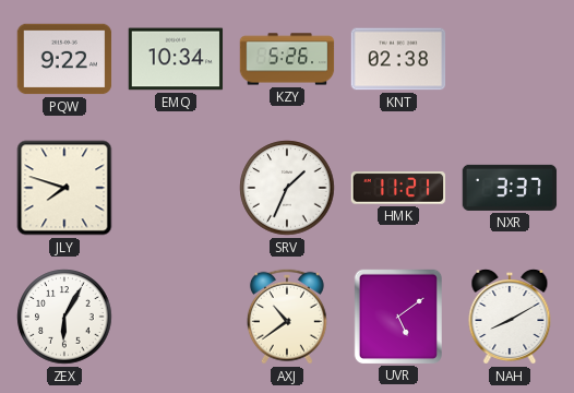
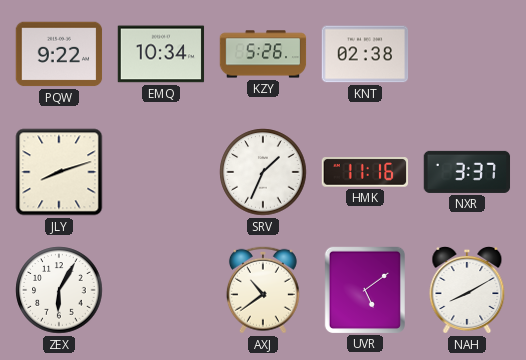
JLY: 7:48 -> 8:12 (59, 172)
HMK: 11:21 -> 11:16 (365, 172)
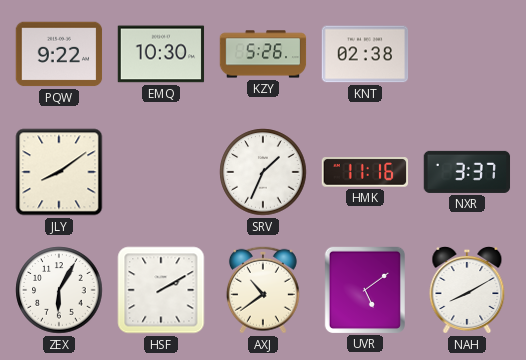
EMQ: 10:34 -> 10:30 (161, 54)
JLY: 8:12 -> 8:09 (59, 172)
HSF: none -> 2:10 (161, 290)
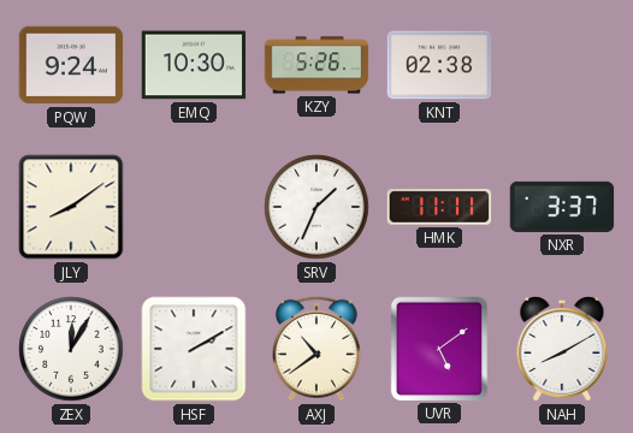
PQW: 9:22 -> 9:24 (71, 65)
HMK: 11:16 -> 11:11 (439, 207)
ZEX: 6:05 -> 12:05 (71, 349)
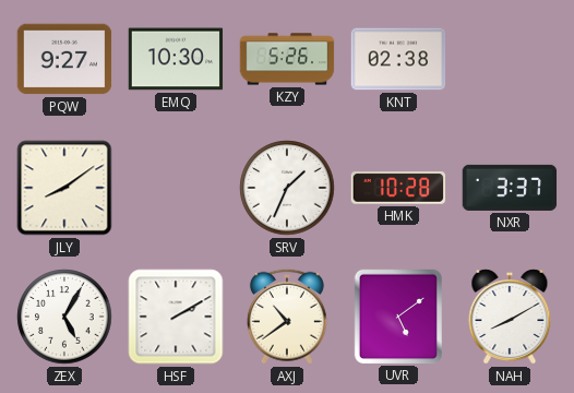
PQW: 9:24 -> 9:27 (64, 59)
HMK: 11:11 -> 10:28 (398, 188)
ZEX: 12:05 -> 5:05 (64, 317)
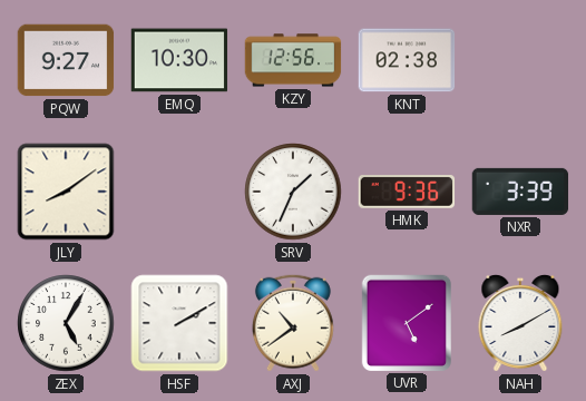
KZY: 5:26 -> 12:56 (293, 60)
HMK: 10:28 -> 9:36 (407, 192)
NXR: 3:37 -> 3:39 (520, 192)
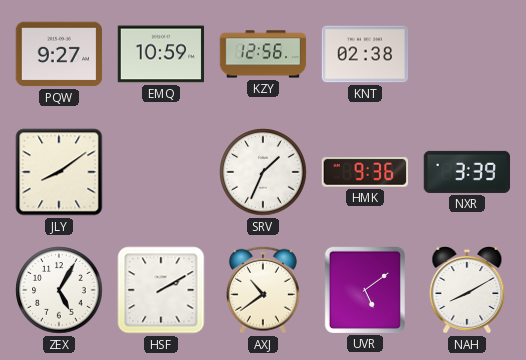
EMQ: 10:30 -> 10:59 (161, 54)
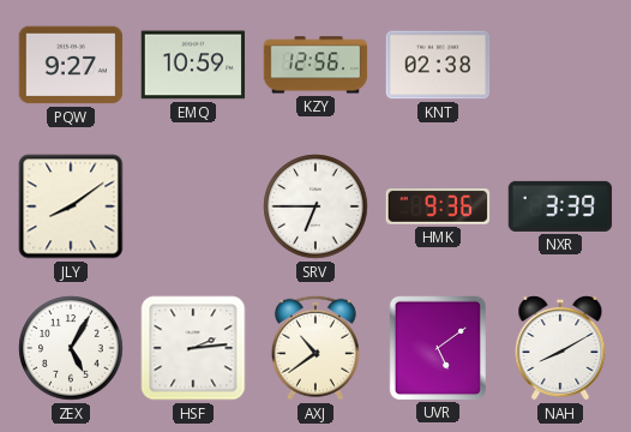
SRV: 1:34 -> 6:45 (315, 206)
HSF: 2:10 -> 2:14 (193, 348)
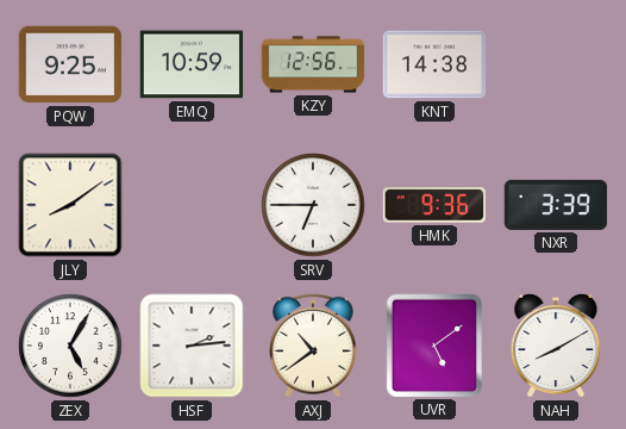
PQW: 9:27 -> 9:25 (70, 64)
KNT: 02:38 -> 14:38 (434, 64)
